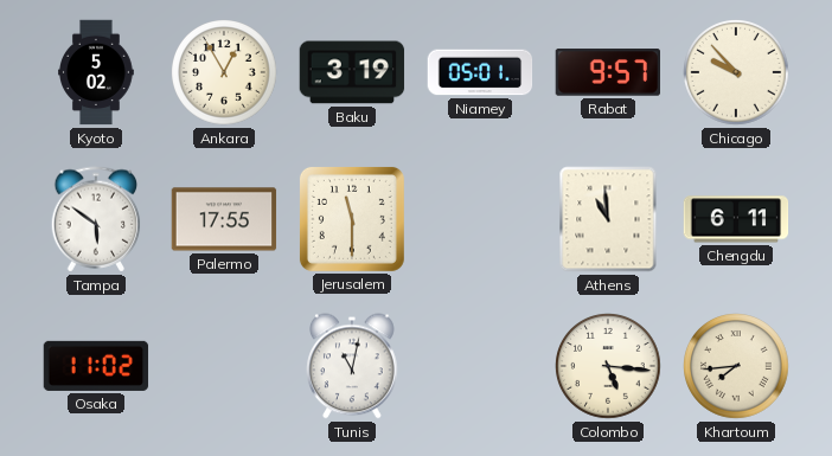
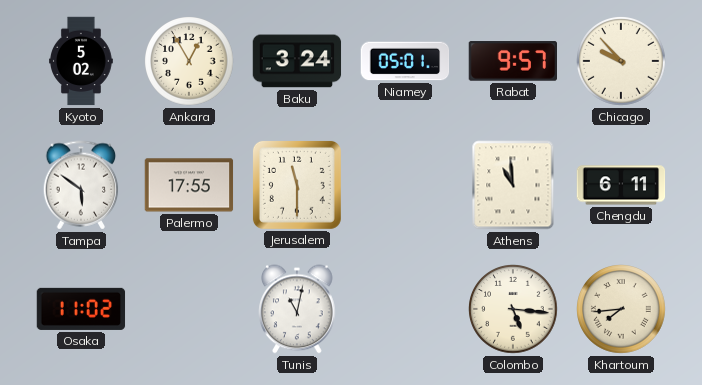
Baku: 3:19 -> 3:24 (297, 61)
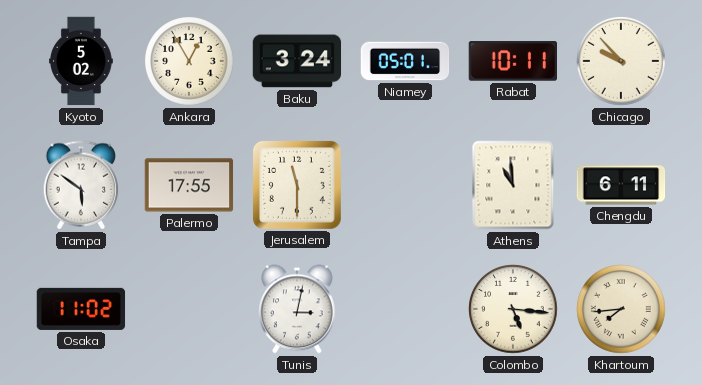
Rabat: 9:57 -> 10:11 (513, 61)
Tunis: 11:02 -> 3:02 (297, 309)
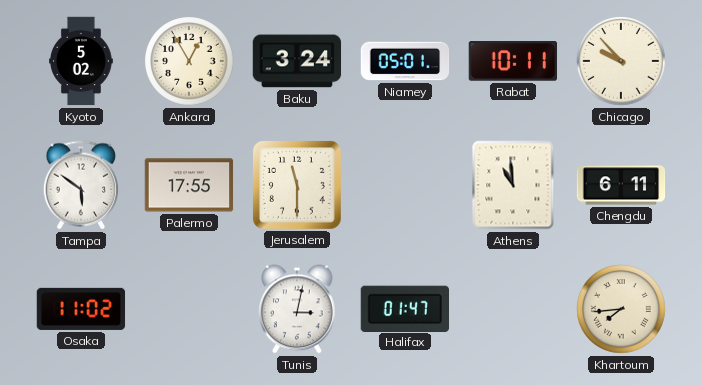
Halifax: none -> 01:47 (404, 308)
Colombo: 5:16 -> none (513, 309)
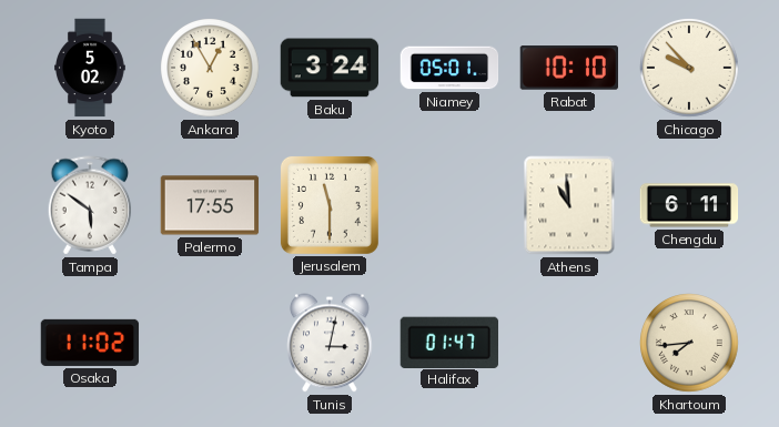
Rabat: 10:11 -> 10:10 (569, 68)
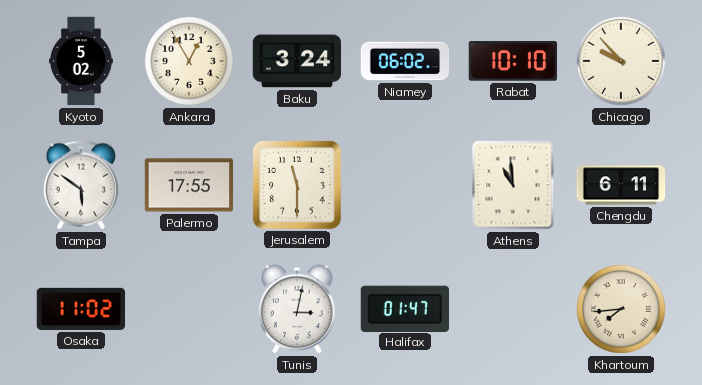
Niamey: 05:01 -> 06:02 (405, 61)
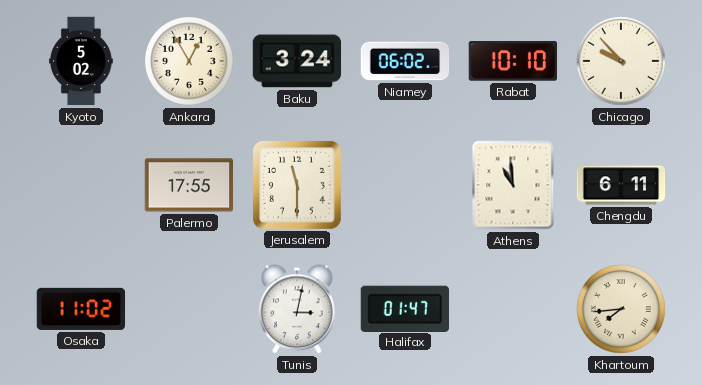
Tampa: 5:51 -> none (81, 185)
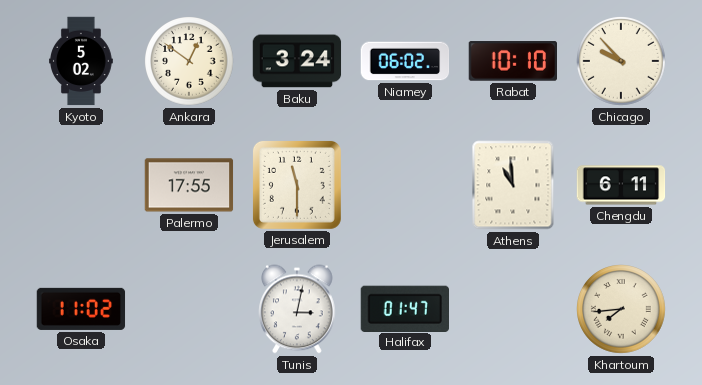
Ankara: 12:55 -> 12:51 (189, 61)
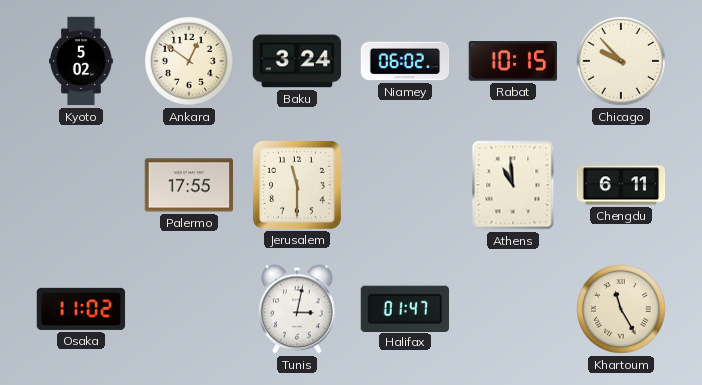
Rabat: 10:10 -> 10:15 (513, 61)
Khartoum: 7:44 -> 11:25 (621, 309)
